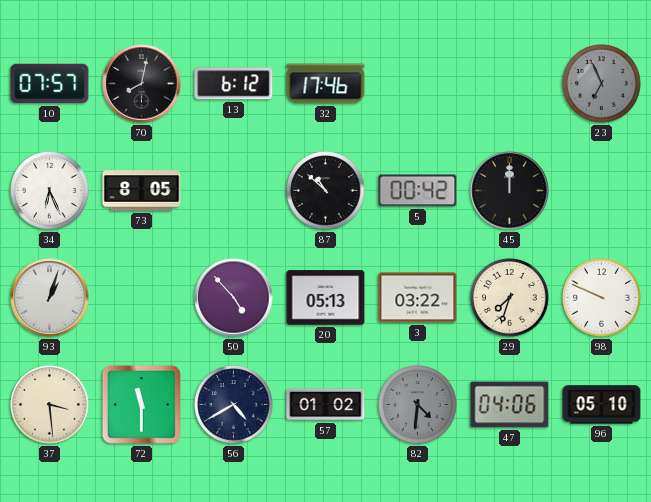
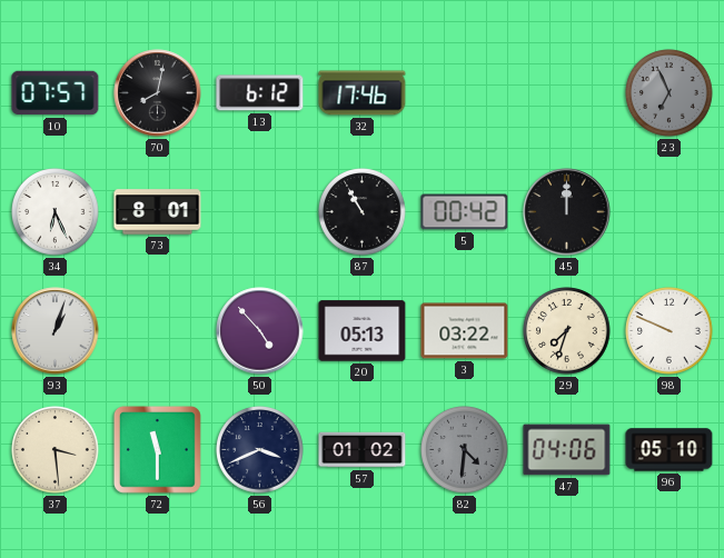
73: 8:05 -> 8:01 (158, 212)
87: 10:52 -> 10:55 (363, 212)
56: 4:40 -> 3:41 (260, 450)
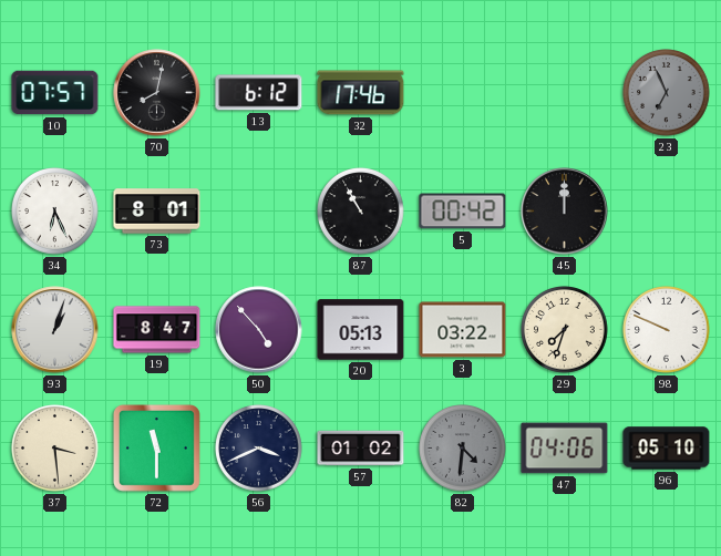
19: none -> 8:47 (157, 330)
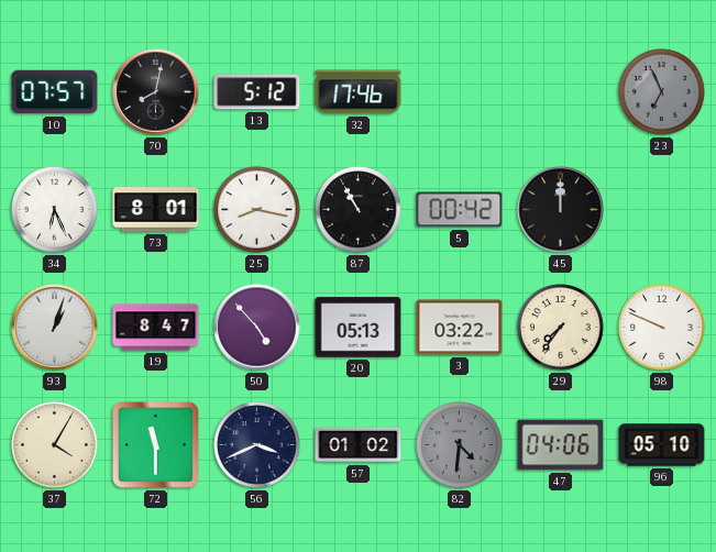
13: 6:12 -> 5:12 (257, 92)
25: none -> 8:17 (257, 210)
29: 7:33 -> 7:36 (561, 328)
37: 3:29 -> 4:05 (55, 445)
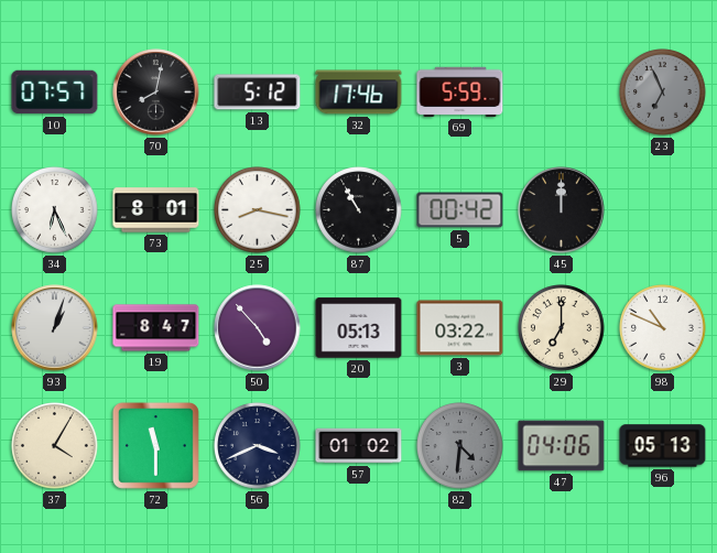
69: none -> 5:59 (460, 91)
29: 7:36 -> 7:00 (562, 328)
98: 9:49 -> 10:49 (663, 328)
96: 05:10 -> 05:13 (663, 446)
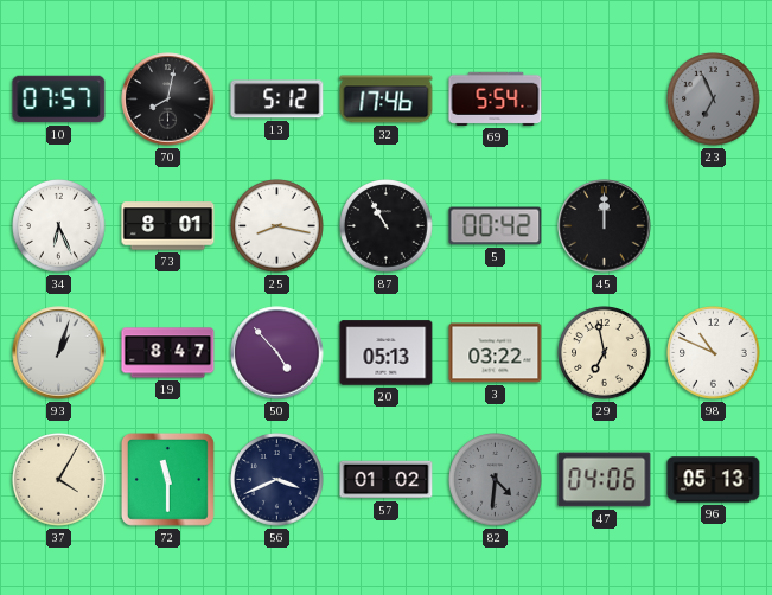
69: 5:59 -> 5:54 (496, 98)
29: 7:00 -> 6:58 (605, 353)
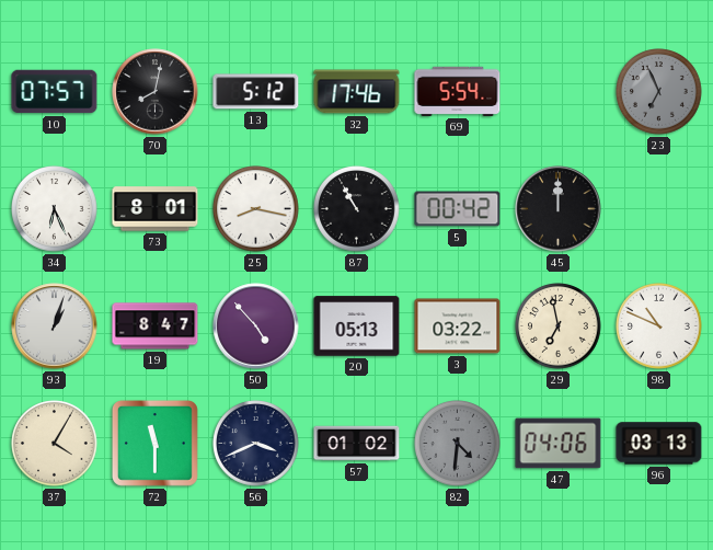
96: 05:13 -> 03:13 (659, 444)
